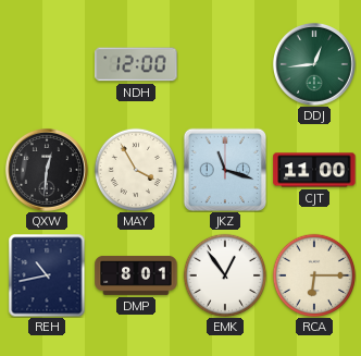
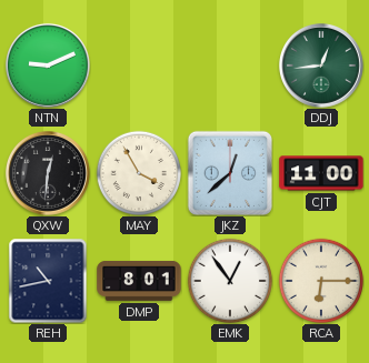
NTN: none -> 9:11 (48, 65)
NDH: 12:00 -> none (136, 64)
JKZ: 11:18 -> 12:38 (229, 172)
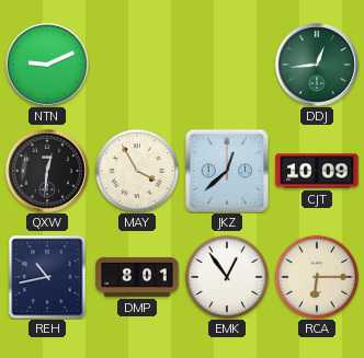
CJT: 11:00 -> 10:09 (317, 171)
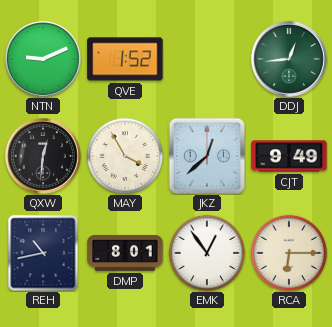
QVE: none -> 1:52 (125, 59)
CJT: 10:09 -> 9:49 (289, 156)
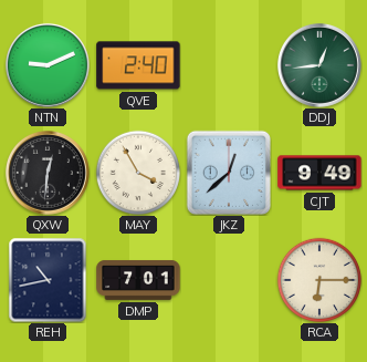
QVE: 1:52 -> 2:40 (138, 65)
DMP: 8:01 -> 7:01 (138, 280)
EMK: 12:54 -> none (207, 253)
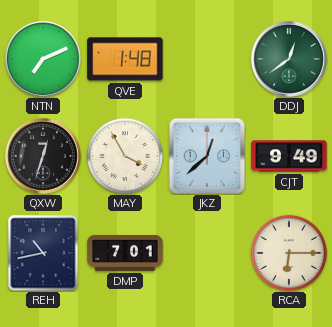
NTN: 9:11 -> 7:11 (43, 59)
QVE: 2:40 -> 1:48 (125, 59)
DDJ: 12:44 -> 12:39 (289, 59)
QXW: 12:31 -> 12:33 (43, 156)
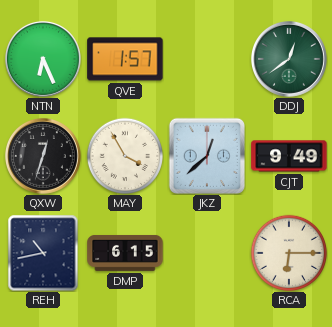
NTN: 7:11 -> 6:26 (43, 59)
QVE: 1:48 -> 1:57 (125, 59)
DMP: 7:01 -> 6:15 (125, 253)
